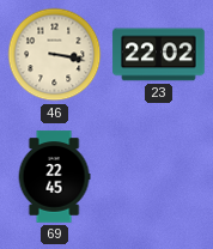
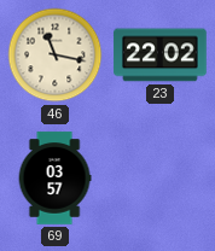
46: 3:17 -> 11:17 (56, 56)
69: 22:45 -> 03:57 (54, 179)
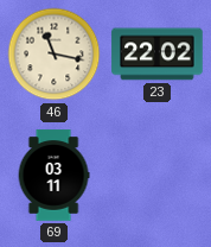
69: 03:57 -> 03:11 (53, 176)
